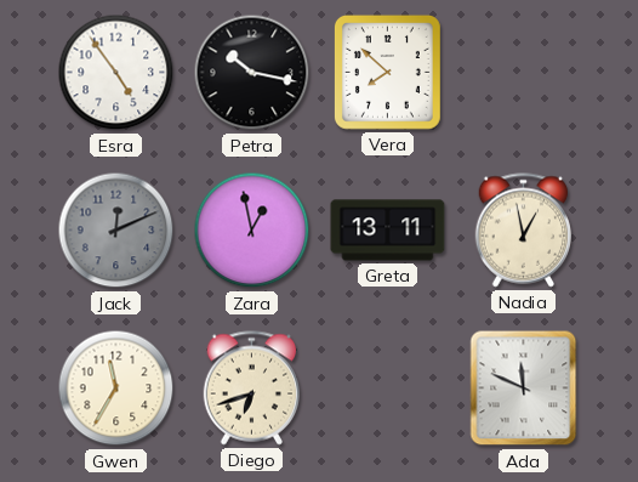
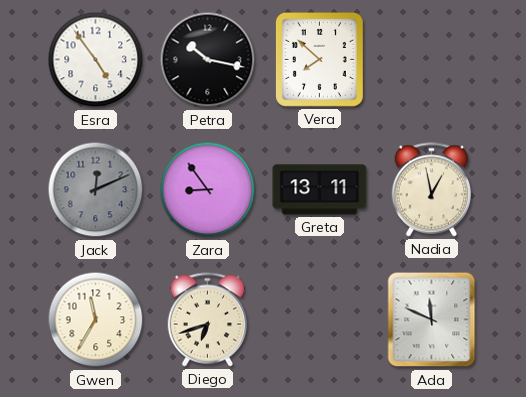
Zara: 12:58 -> 8:54 (208, 190)
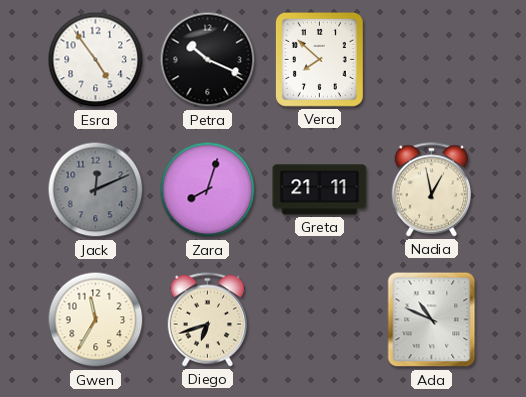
Petra: 10:17 -> 10:19 (208, 60)
Zara: 8:54 -> 8:03 (208, 190)
Greta: 13:11 -> 21:11 (320, 190)
Ada: 11:49 -> 10:49 (432, 320)
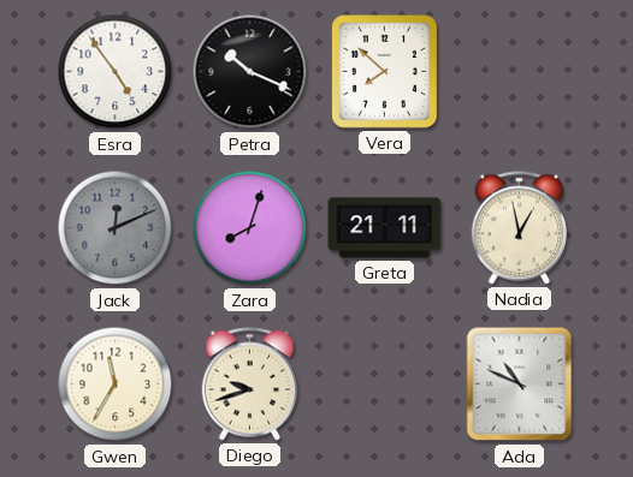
Diego: 6:42 -> 9:42 (250, 384)
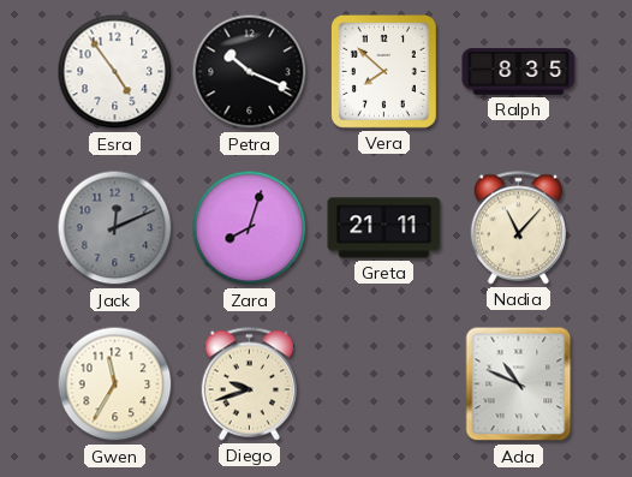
Ralph: none -> 8:35 (519, 72)
Nadia: 12:58 -> 11:07 (519, 228)
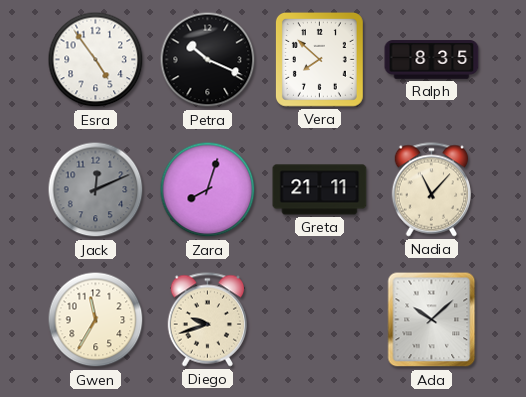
Ada: 10:49 -> 10:08 (432, 320)
